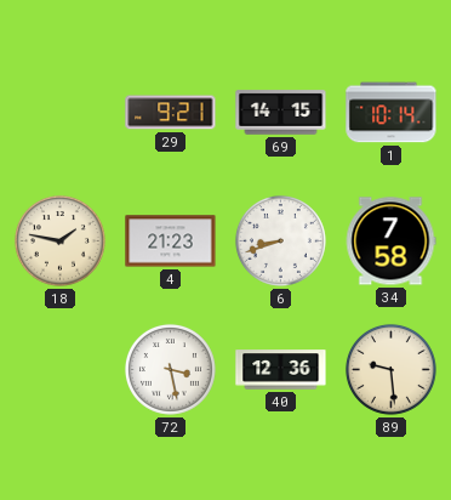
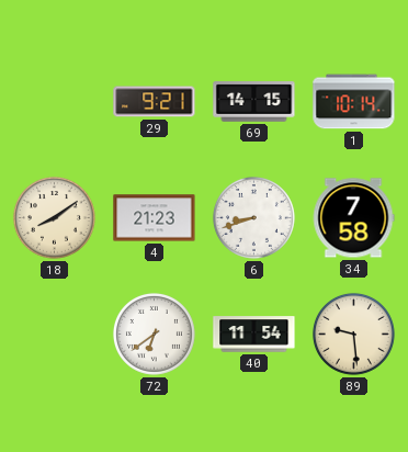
18: 1:47 -> 8:09 (54, 217)
72: 3:28 -> 6:39 (154, 334)
40: 12:36 -> 11:54 (254, 335)
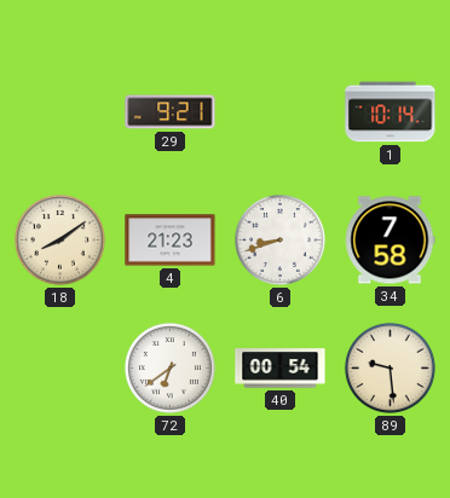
69: 14:15 -> none (254, 102)
40: 11:54 -> 00:54 (281, 369)
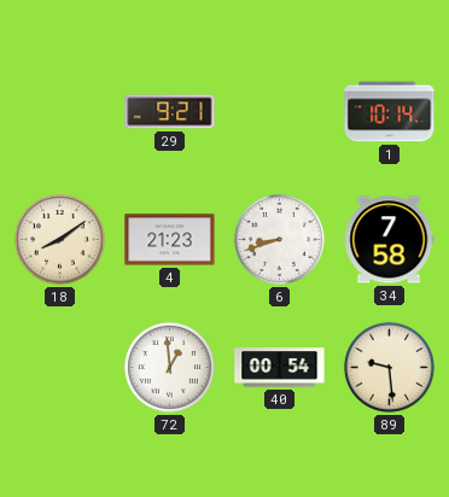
72: 6:39 -> 12:59 (169, 367)
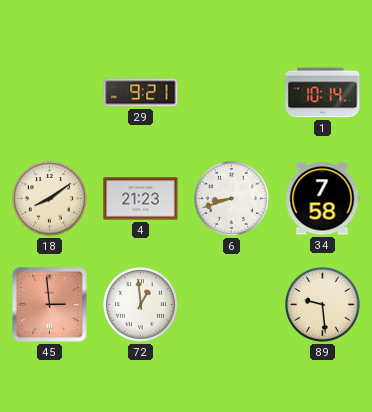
45: none -> 2:59 (50, 305)
40: 00:54 -> none (280, 368)
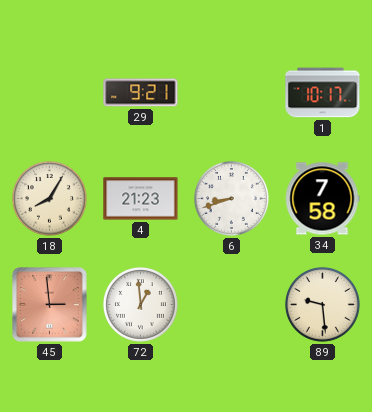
1: 10:14 -> 10:17 (323, 93)
18: 8:09 -> 8:05 (49, 198)
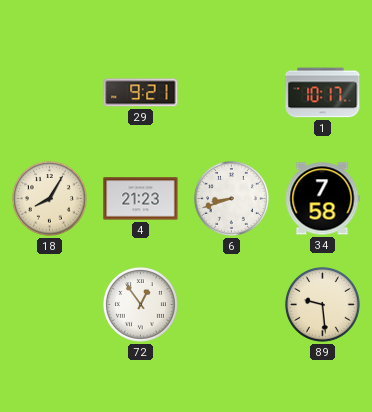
45: 2:59 -> none (50, 305)
72: 12:59 -> 12:54 (140, 304)
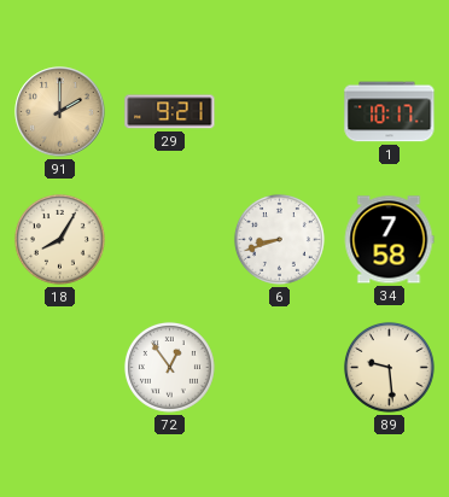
91: none -> 2:00 (60, 112)
4: 21:23 -> none (141, 199)
